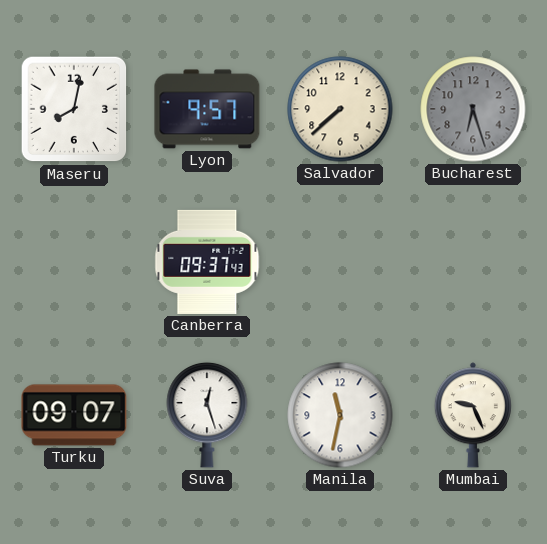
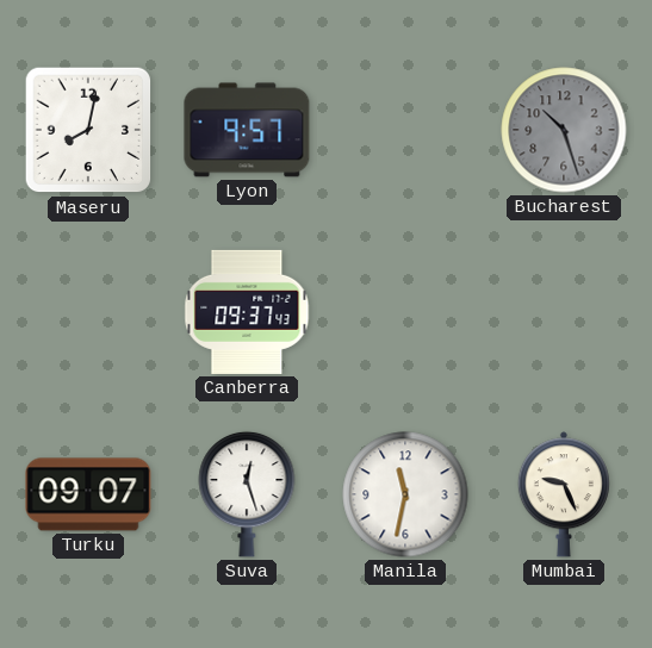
Salvador: 7:38 -> none (340, 109)
Bucharest: 6:27 -> 10:27 (564, 130)
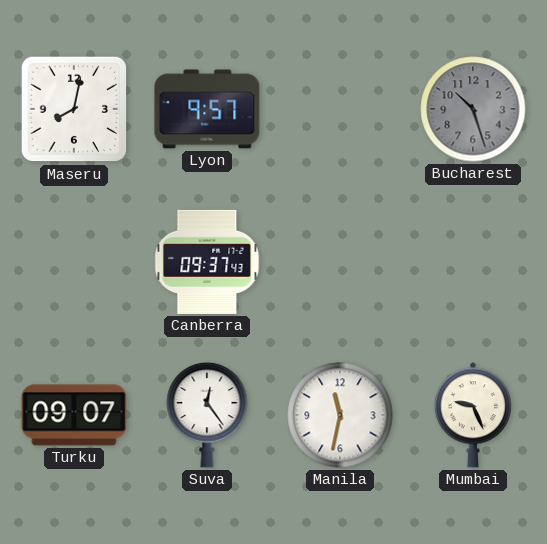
Suva: 12:27 -> 12:24 (207, 415)
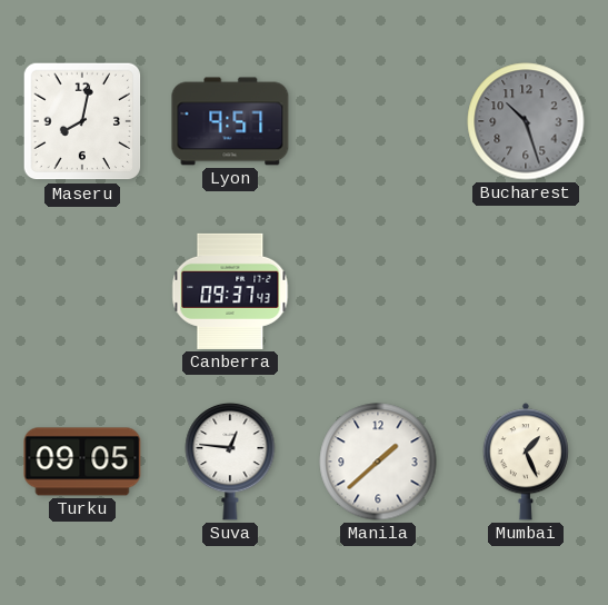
Turku: 09:07 -> 09:05 (82, 462)
Suva: 12:24 -> 12:46 (230, 462)
Manila: 11:32 -> 1:38 (378, 462)
Mumbai: 9:26 -> 1:26 (526, 462)
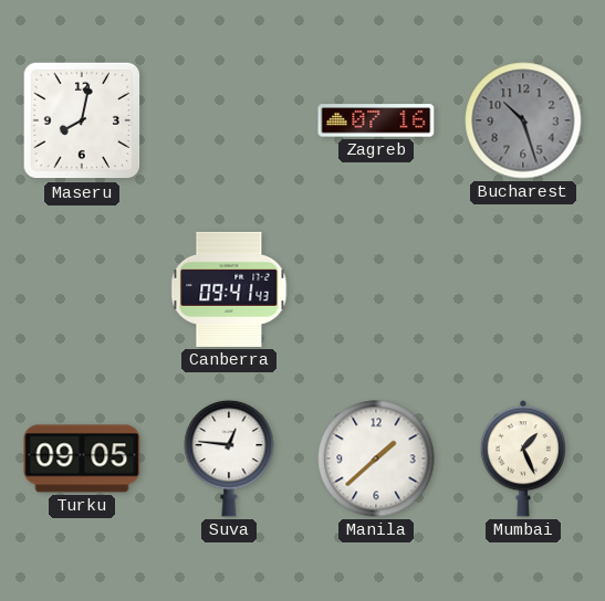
Lyon: 9:57 -> none (230, 121)
Zagreb: none -> 07:16 (376, 120)
Canberra: 09:37 -> 09:41 (229, 289)
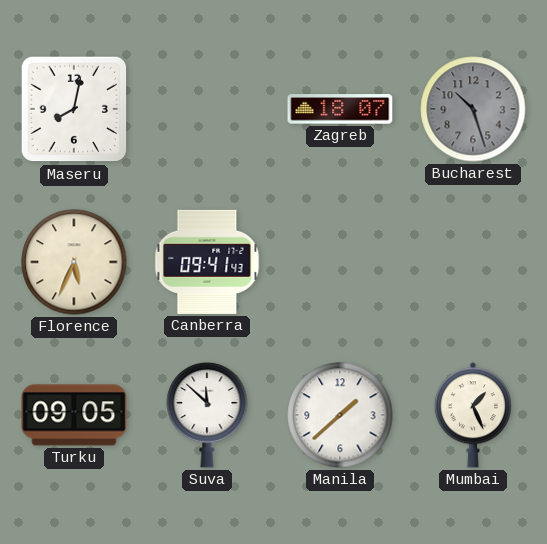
Zagreb: 07:16 -> 18:07 (340, 109)
Florence: none -> 5:34 (74, 262)
Suva: 12:46 -> 11:52 (207, 415)
